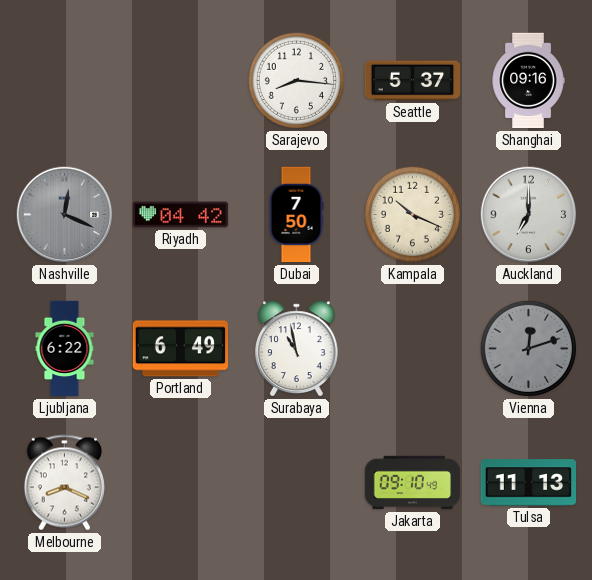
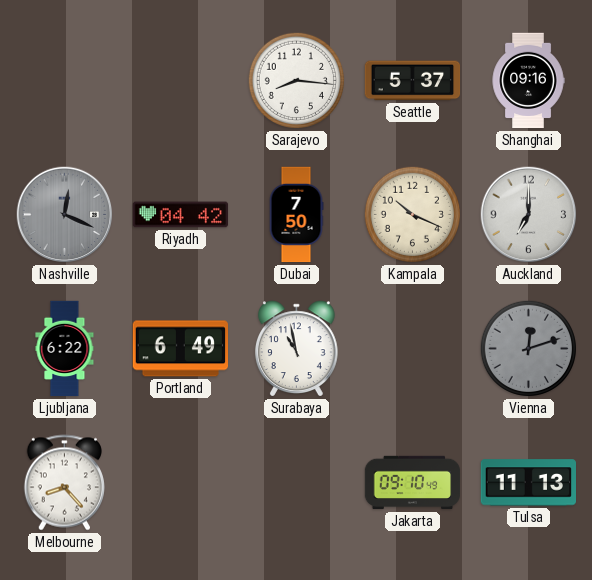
Melbourne: 8:19 -> 8:23 (64, 483)
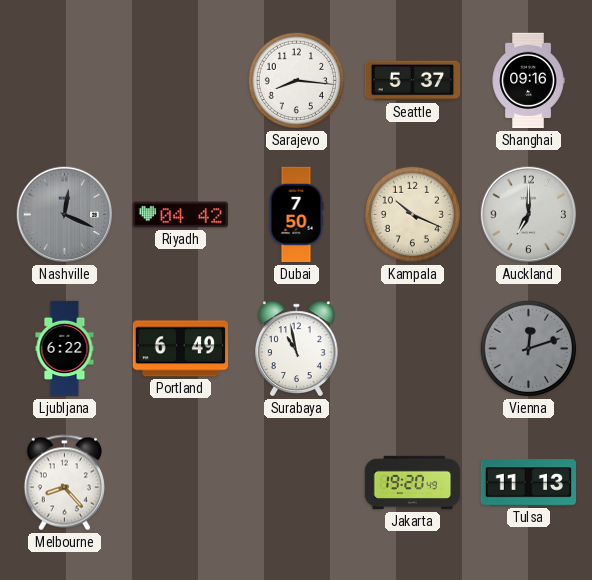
Jakarta: 09:10 -> 19:20 (413, 483)
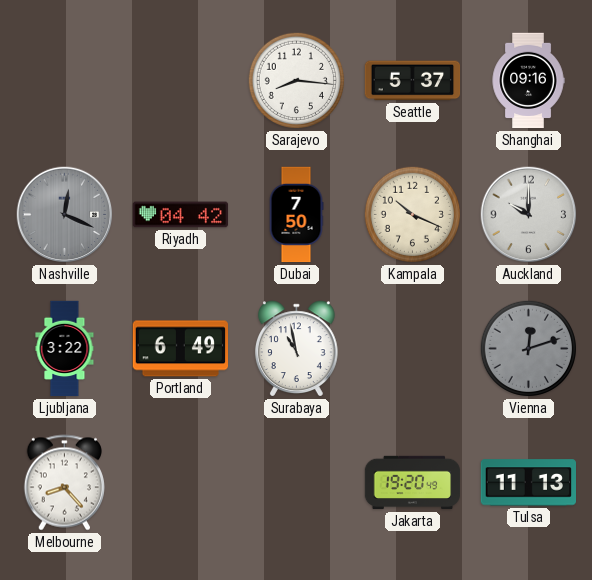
Auckland: 7:00 -> 10:00 (529, 215)
Ljubljana: 6:22 -> 3:22 (65, 349)
